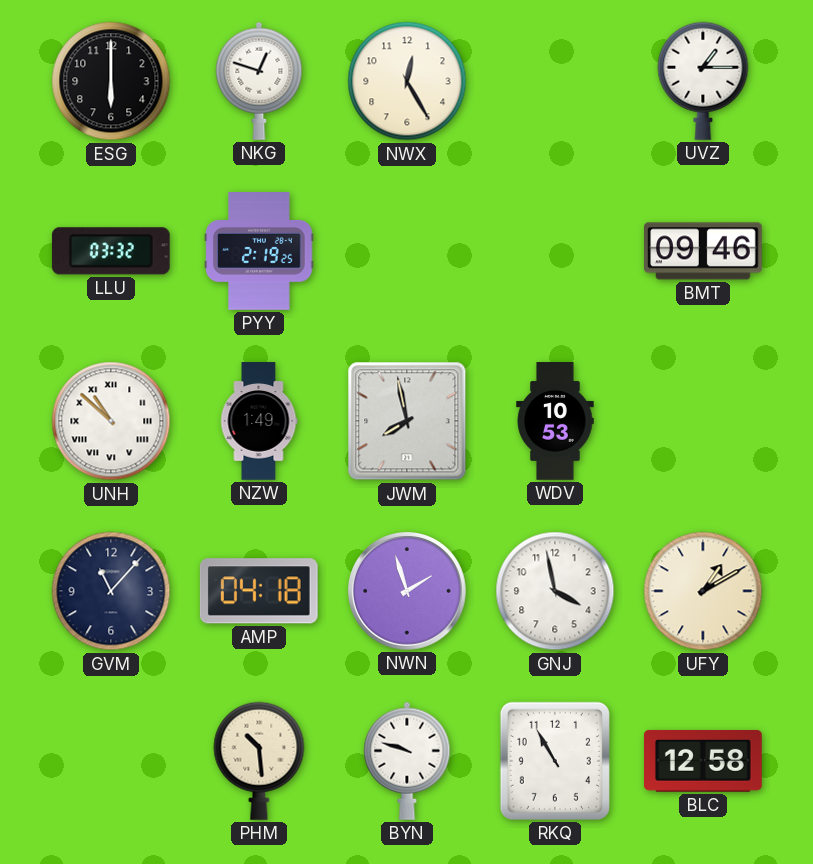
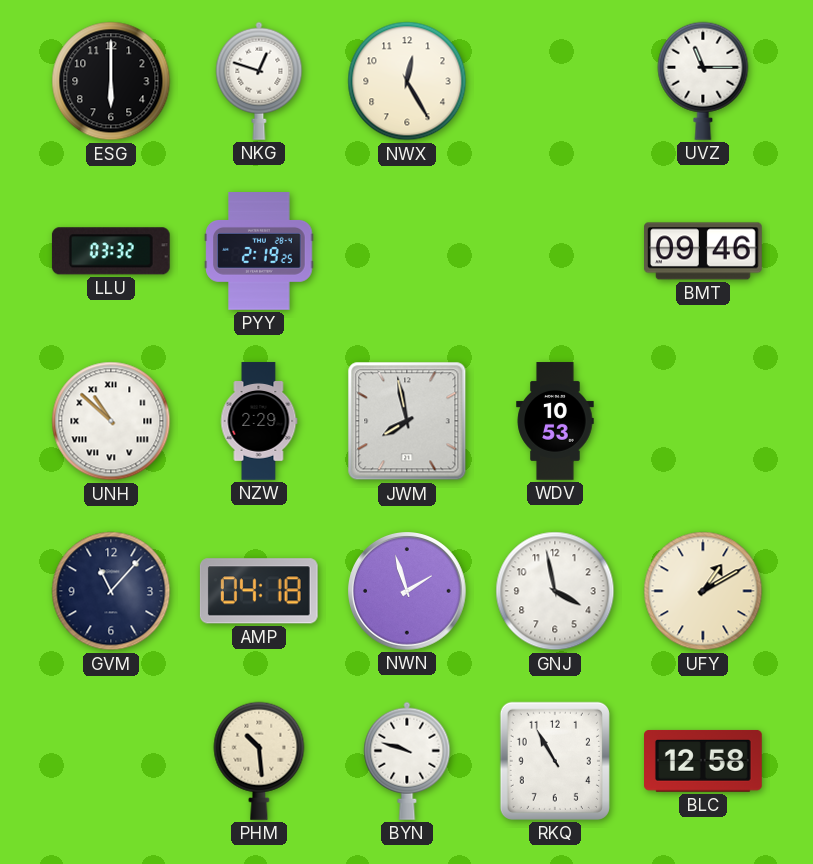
UVZ: 1:15 -> 11:15 (703, 81)
NZW: 1:49 -> 2:29 (259, 421)
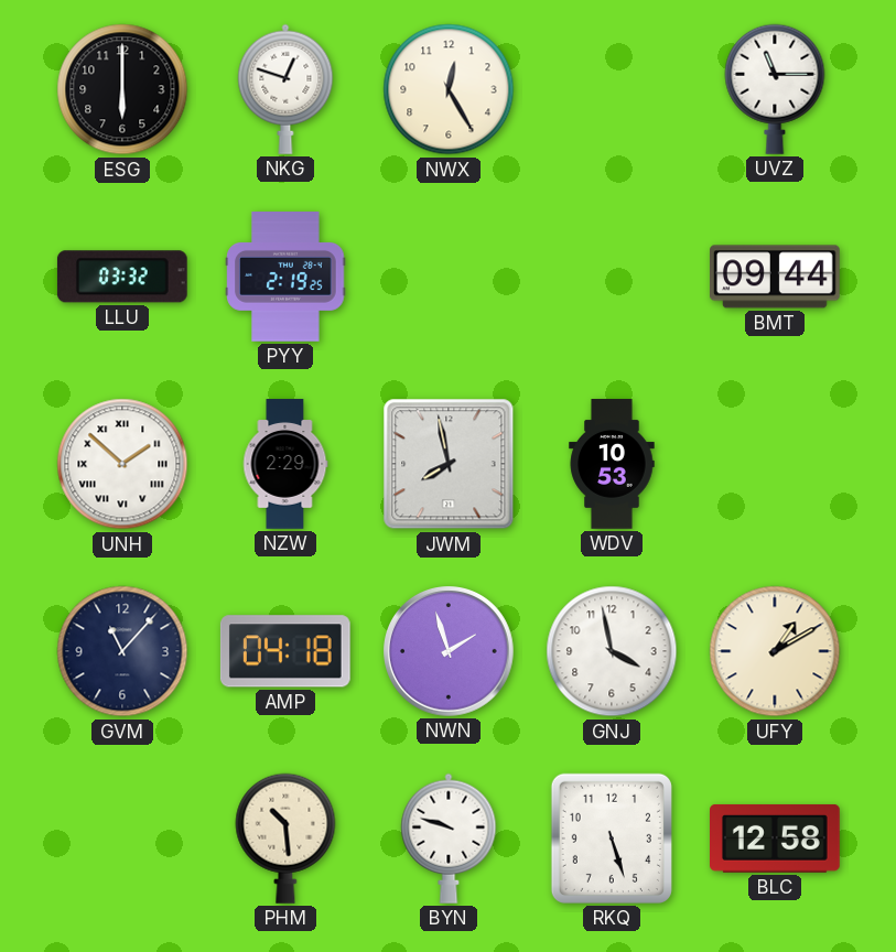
BMT: 09:46 -> 09:44 (776, 277)
UNH: 10:52 -> 1:52 (122, 464)
RKQ: 10:55 -> 5:27 (612, 839)
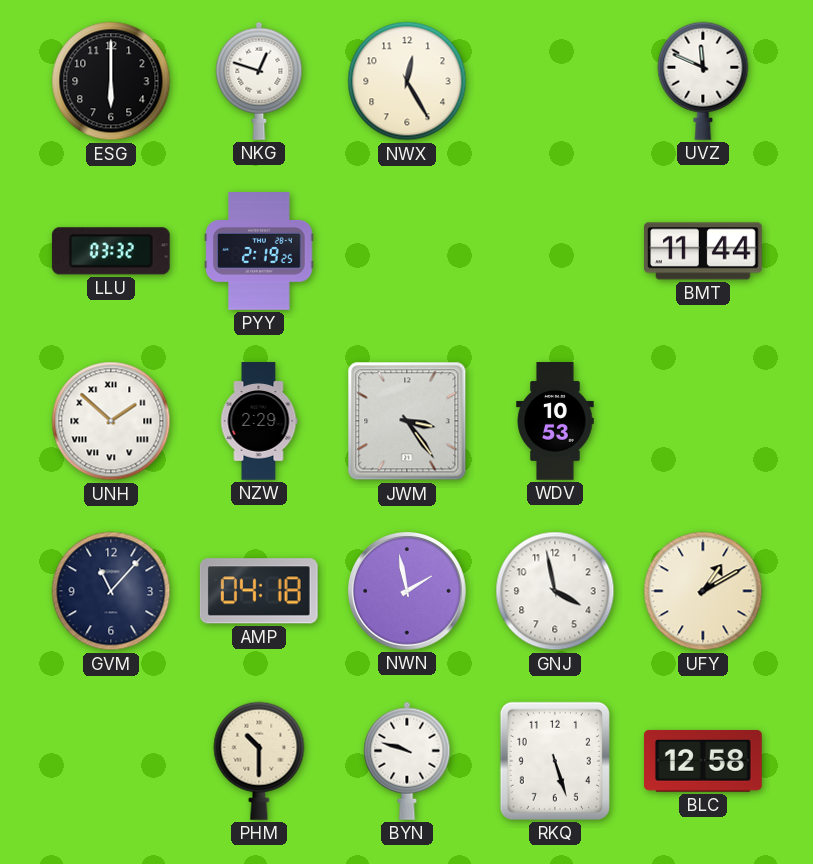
UVZ: 11:15 -> 11:49 (703, 81)
BMT: 09:44 -> 11:44 (704, 251)
JWM: 7:58 -> 3:24 (407, 421)
NWN: 1:57 -> 1:58 (408, 592)
PHM: 10:29 -> 10:30 (259, 761)
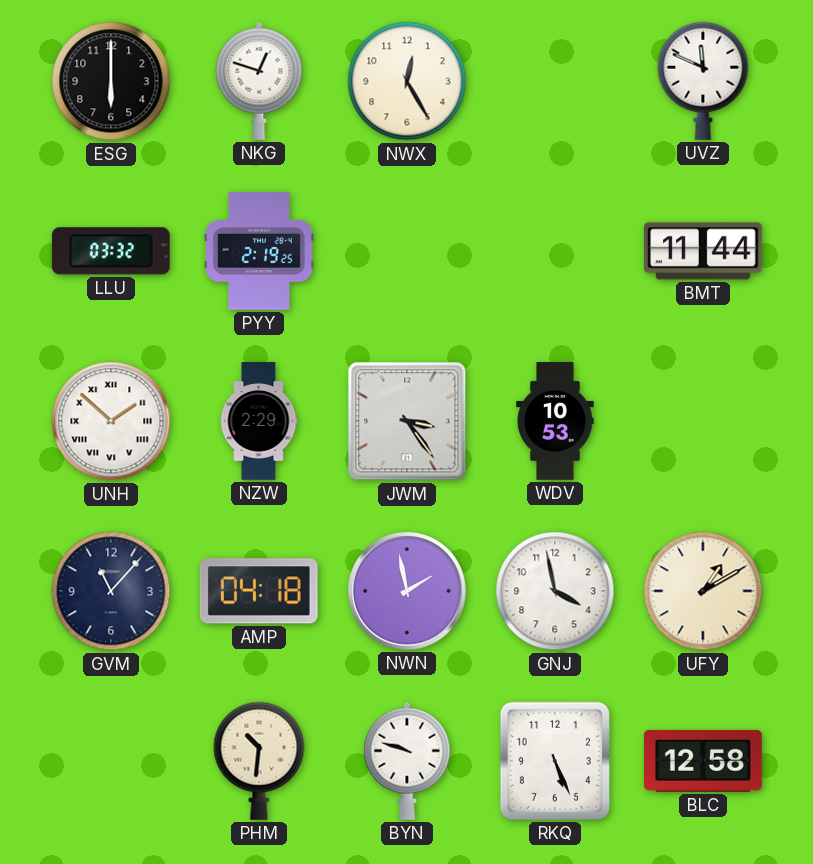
PHM: 10:30 -> 10:31 (259, 761)
RKQ: 5:27 -> 5:26 (555, 761)
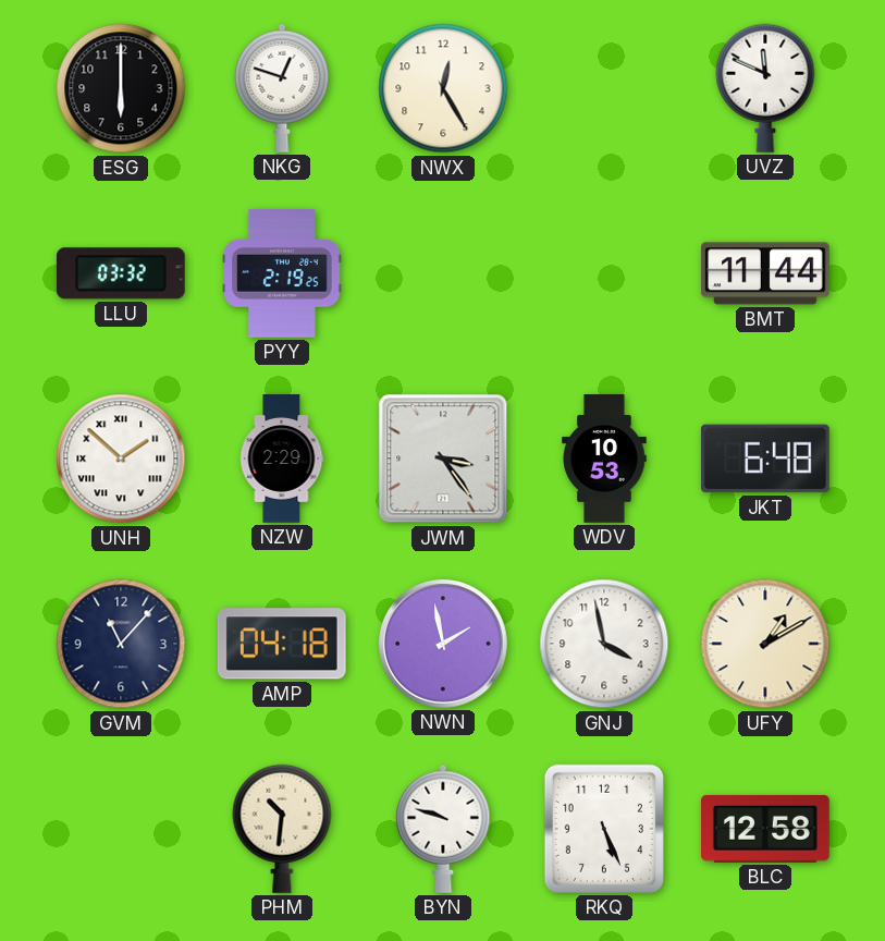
JKT: none -> 6:48 (765, 459)
